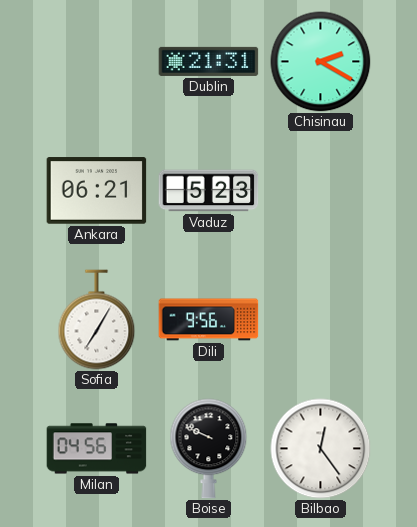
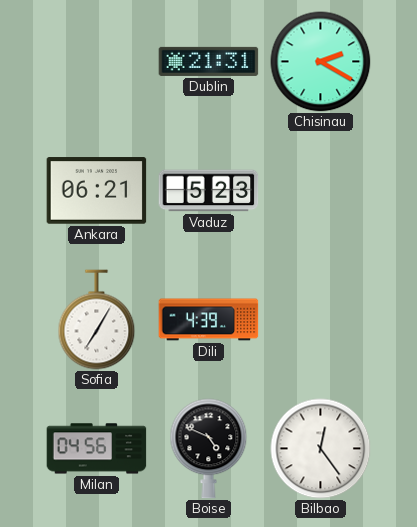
Dili: 9:56 -> 4:39 (209, 320)
Boise: 9:49 -> 4:49 (209, 449)
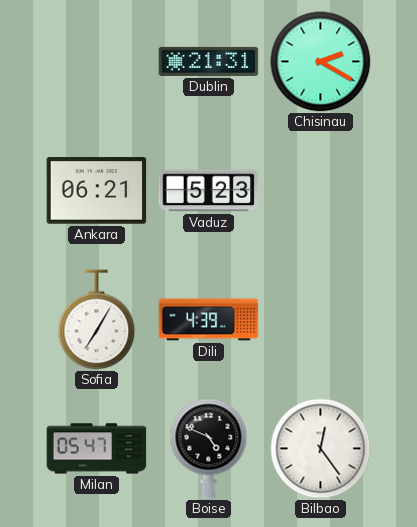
Milan: 04:56 -> 05:47 (97, 449)
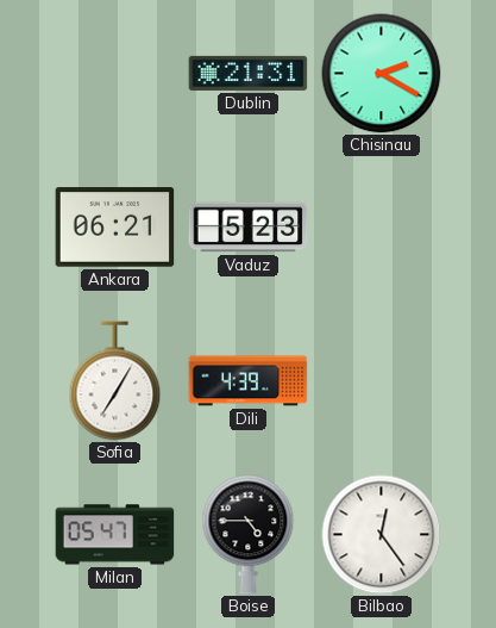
Boise: 4:49 -> 4:45 (249, 535)
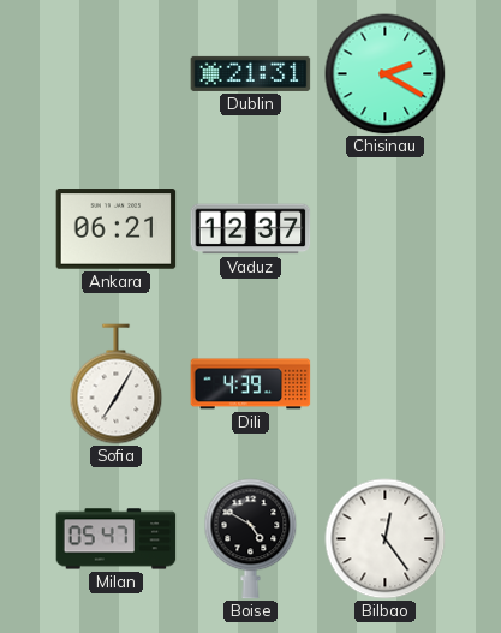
Vaduz: 5:23 -> 12:37 (251, 229)
Boise: 4:45 -> 4:50 (251, 539)
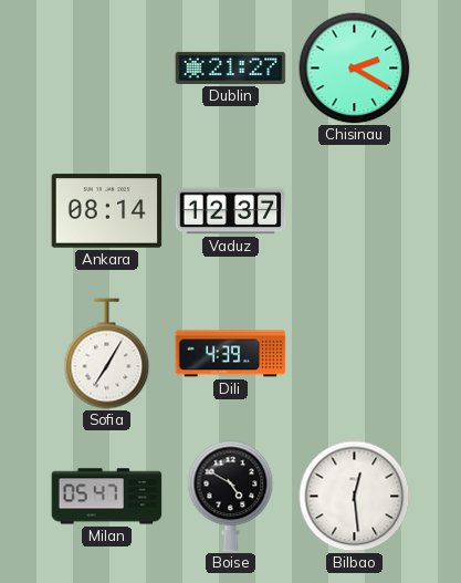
Dublin: 21:31 -> 21:27 (231, 67)
Ankara: 06:21 -> 08:14 (107, 211)
Bilbao: 12:24 -> 12:29 (355, 497)
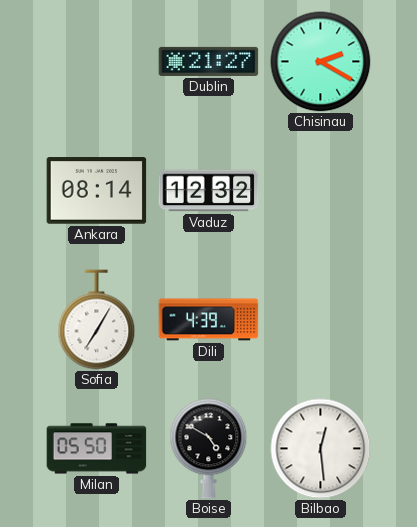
Vaduz: 12:37 -> 12:32 (209, 191)
Milan: 05:47 -> 05:50 (97, 449)
